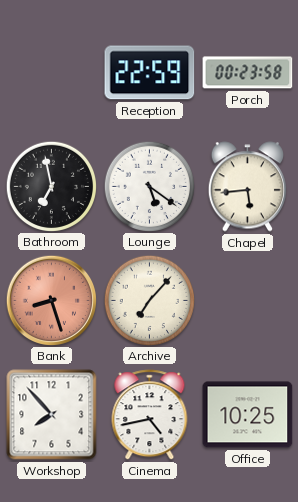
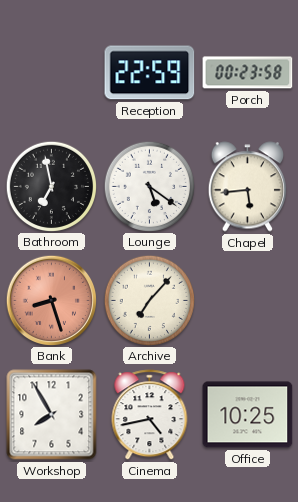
Workshop: 7:53 -> 7:55 (52, 415)
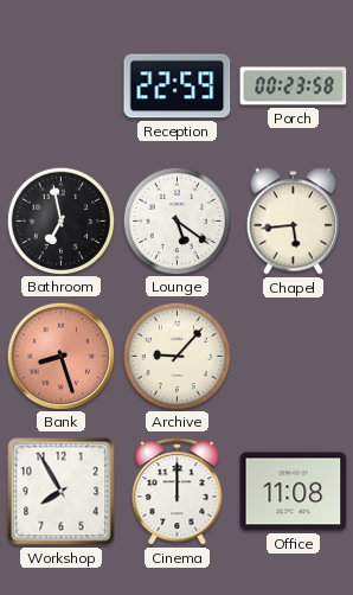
Archive: 7:07 -> 9:07 (176, 356)
Cinema: 4:43 -> 12:00 (178, 492)
Office: 10:25 -> 11:08 (294, 492)
